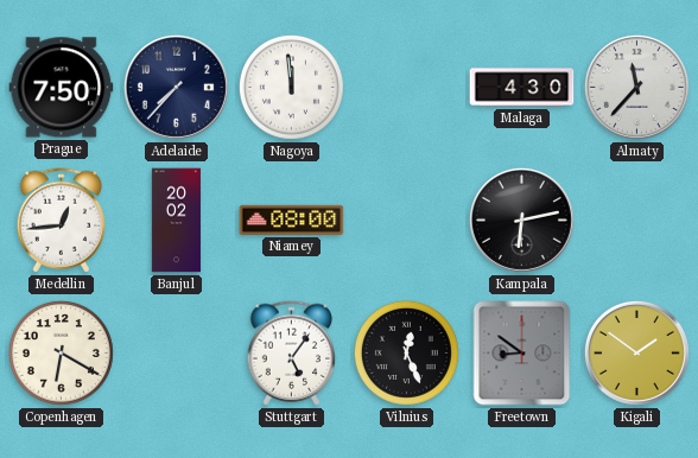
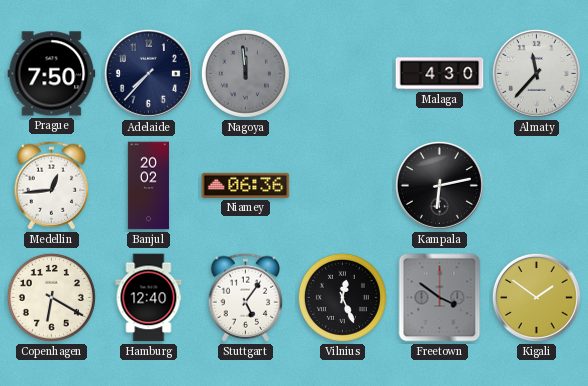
Nagoya dial: white -> grey (245, 73)
Niamey: 08:00 -> 06:36 (246, 185)
Hamburg: none -> 12:40 (149, 298)
Freetown: 8:51 -> 3:51 (440, 298)
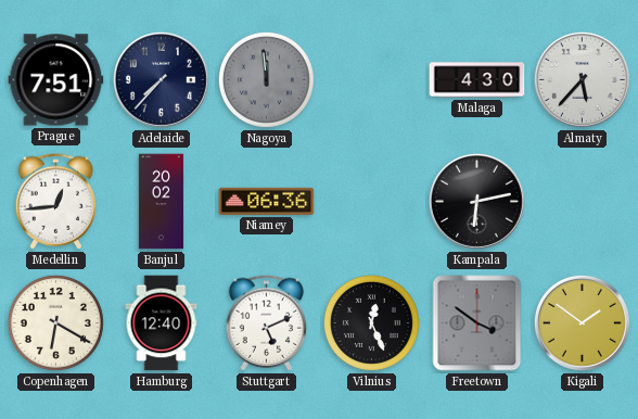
Prague: 7:50 -> 7:51 (56, 80)
Almaty: 11:37 -> 5:37 (582, 79)
Stuttgart: 5:06 -> 5:11 (267, 323)
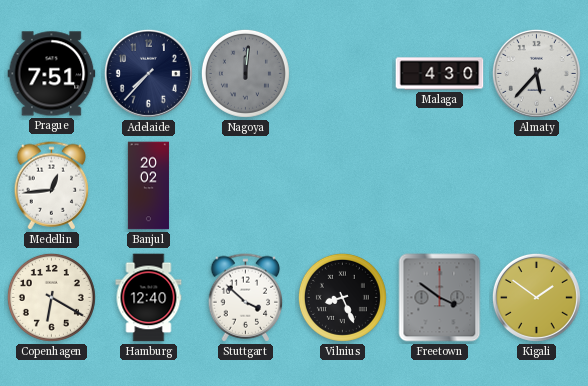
Nagoya: 11:59 -> 12:01 (245, 73)
Niamey: 06:36 -> none (267, 201)
Kampala: 6:13 -> none (476, 201)
Stuttgart: 5:11 -> 3:52 (246, 298)
Vilnius: 12:26 -> 8:26 (342, 297)
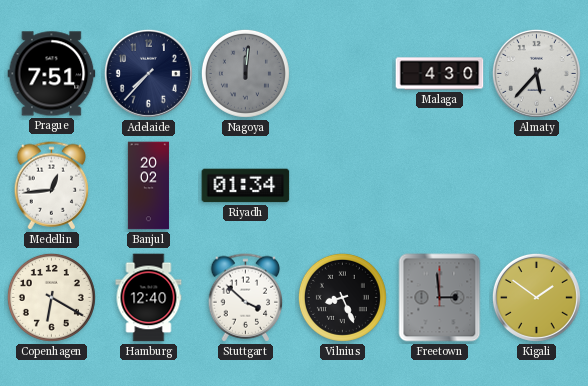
Riyadh: none -> 01:34 (246, 186)
Freetown: 3:51 -> 2:59 (440, 298)
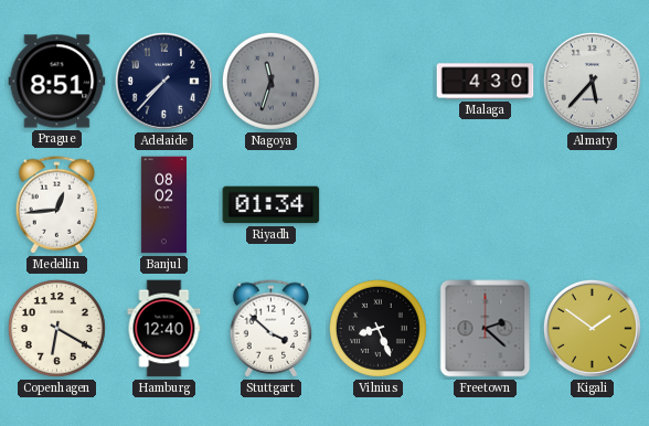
Prague: 7:51 -> 8:51 (57, 82)
Nagoya: 12:01 -> 11:33 (270, 81)
Banjul: 20:02 -> 08:02 (163, 205)
Freetown: 2:59 -> 2:22 (486, 329)
